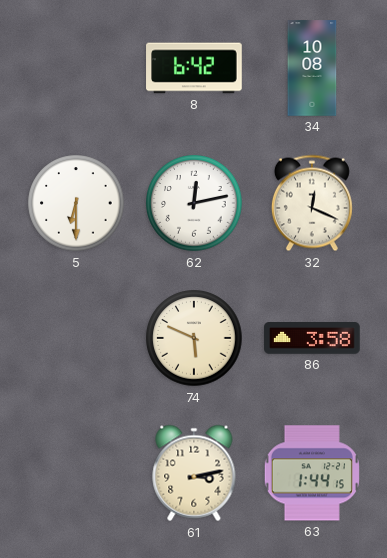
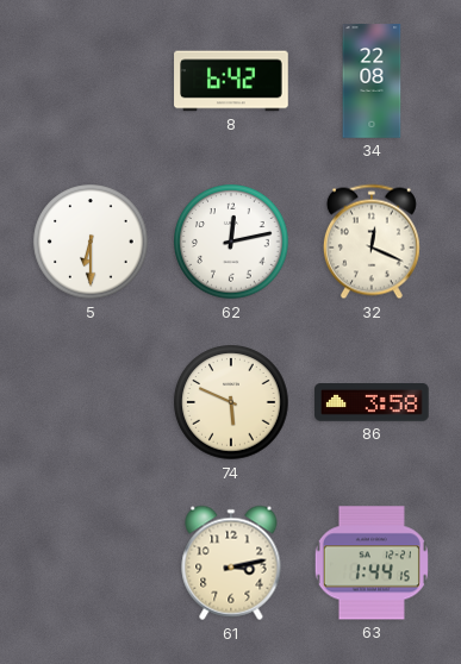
34: 10:08 -> 22:08 (372, 81)
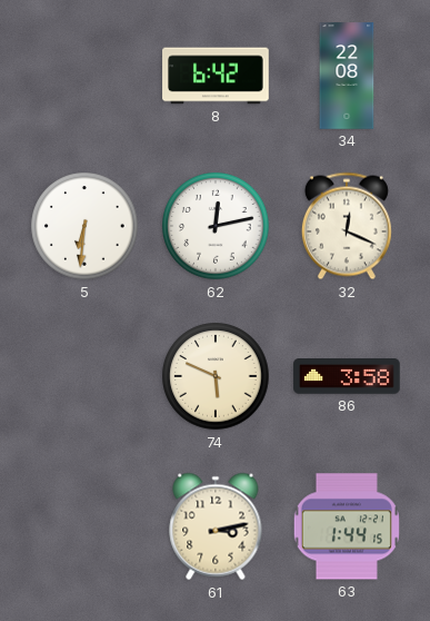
5: 6:30 -> 6:31 (84, 226)
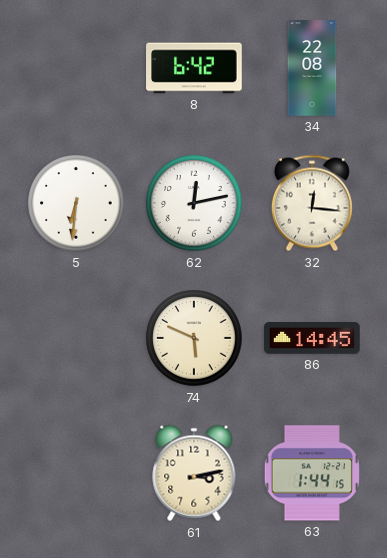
32: 12:19 -> 12:16 (312, 203)
86: 3:58 -> 14:45 (312, 338)
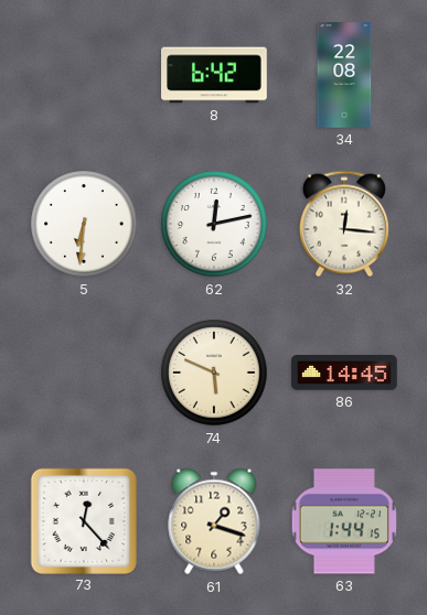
73: none -> 12:23 (83, 520)
61: 3:13 -> 1:18 (214, 521)
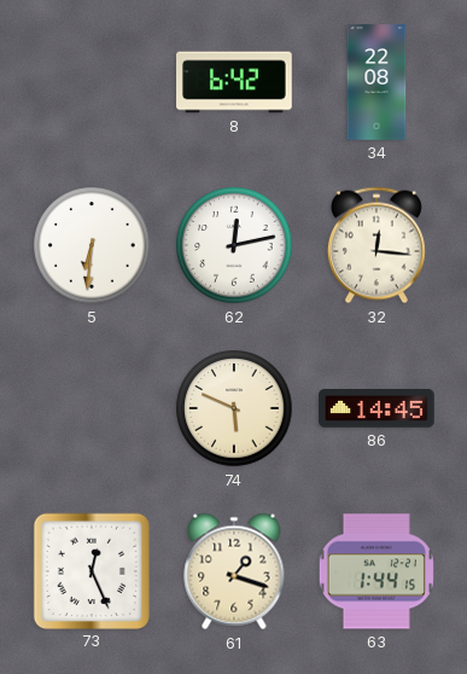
73: 12:23 -> 12:26 (91, 570)
